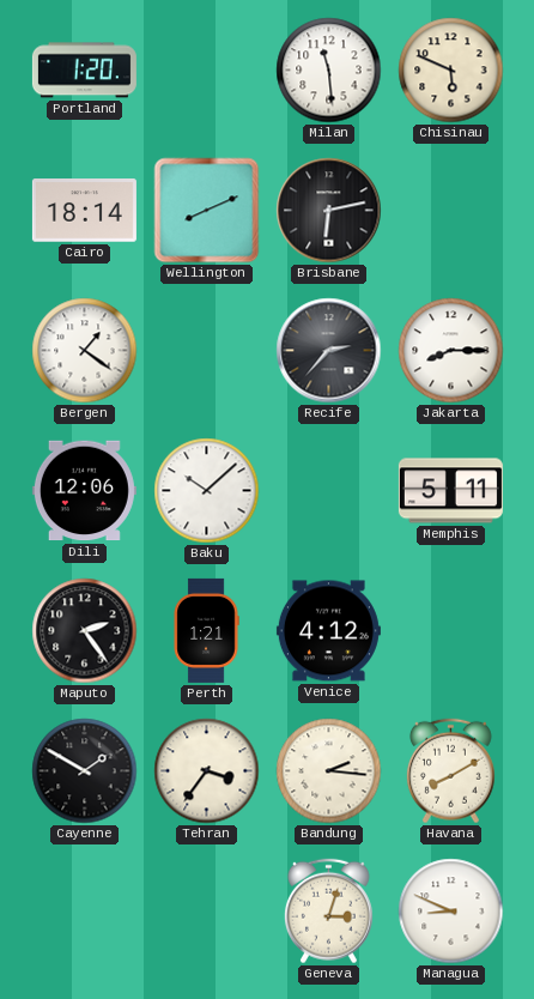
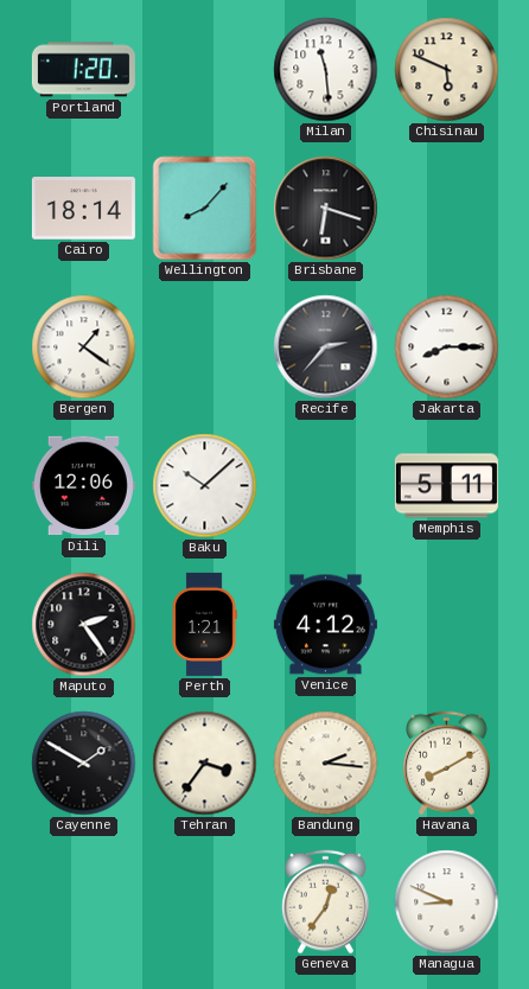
Wellington: 8:11 -> 8:07 (205, 209)
Brisbane: 6:13 -> 6:18 (326, 209)
Geneva: 3:03 -> 12:36 (325, 902)
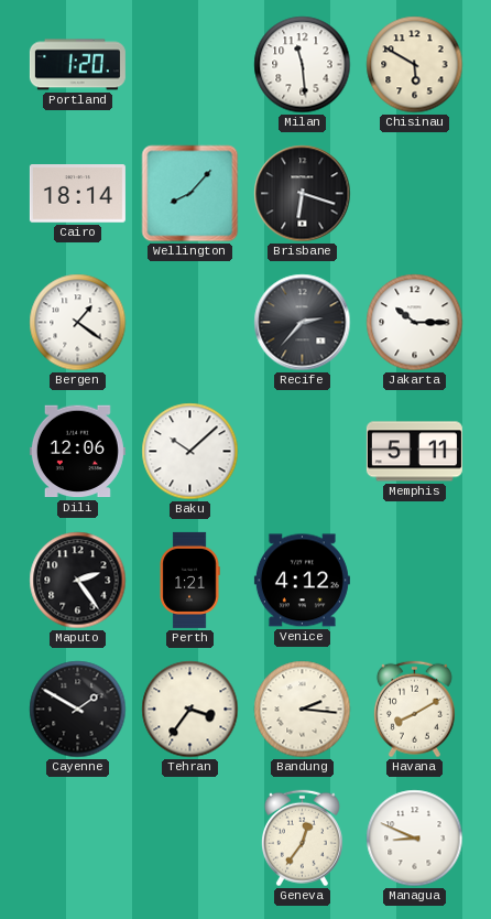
Chisinau: 5:49 -> 5:50 (415, 65)
Jakarta: 8:15 -> 10:15 (415, 323)
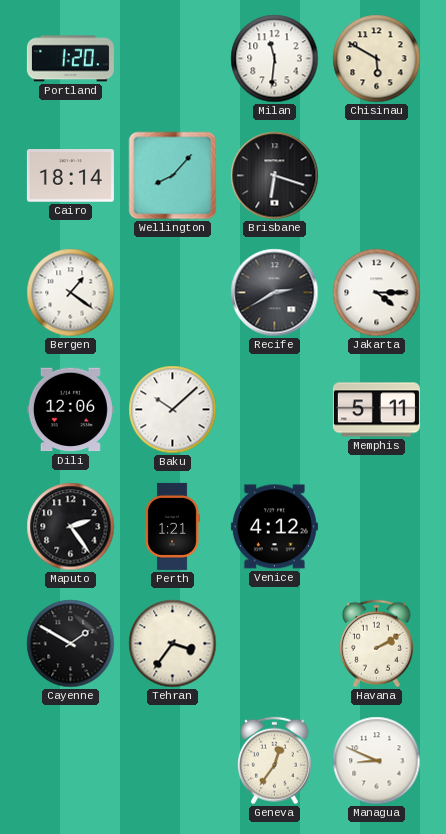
Milan: 11:29 -> 11:31 (275, 59)
Recife: 2:37 -> 2:40 (275, 293)
Jakarta: 10:15 -> 4:15 (377, 293)
Bandung: 2:16 -> none (303, 710)
Havana: 8:10 -> 2:10 (376, 644)
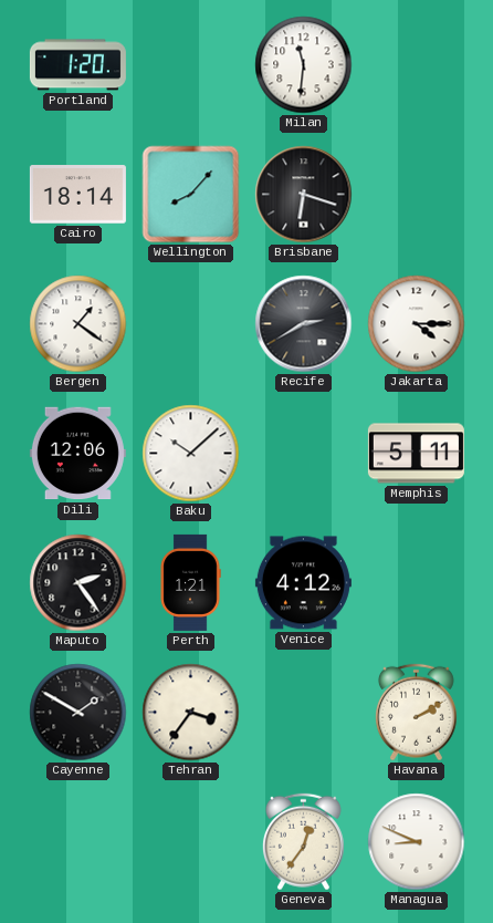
Chisinau: 5:50 -> none (377, 59)
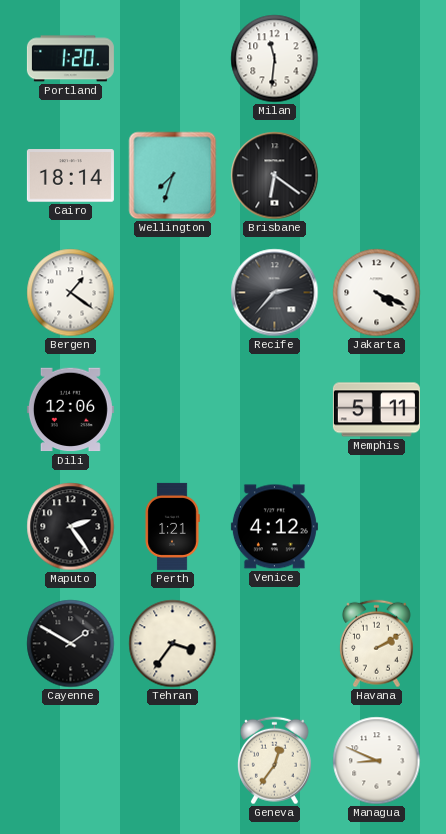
Wellington: 8:07 -> 7:33 (173, 176)
Brisbane: 6:18 -> 6:21 (275, 176)
Recife: 2:40 -> 2:37 (275, 293)
Jakarta: 4:15 -> 4:19 (377, 293)
Baku: 10:08 -> none (191, 454)
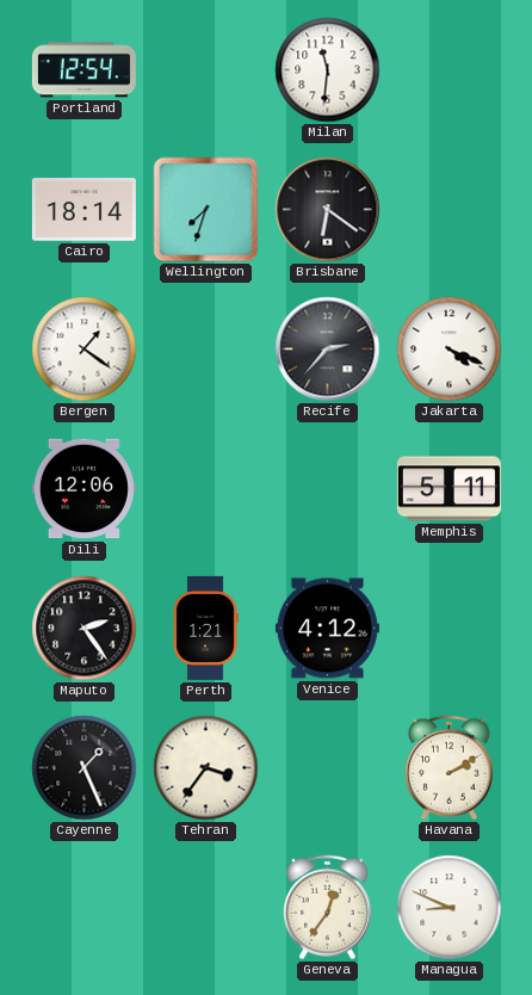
Portland: 1:20 -> 12:54 (83, 70)
Cayenne: 1:50 -> 1:26 (85, 768)
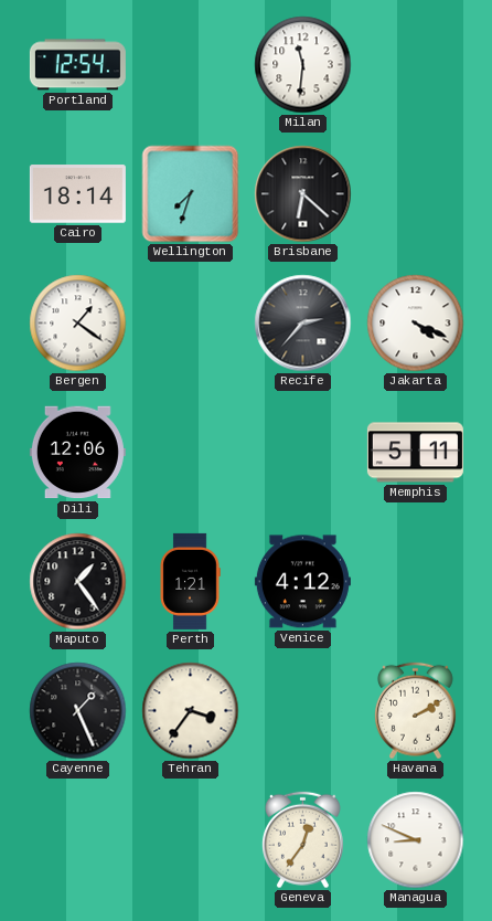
Brisbane: 6:21 -> 6:22 (303, 194)
Maputo: 2:24 -> 1:24 (78, 582)
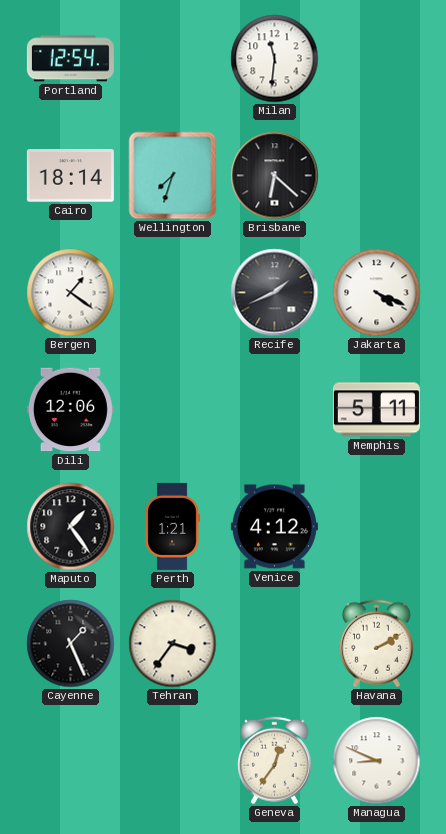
Recife: 2:37 -> 1:41 (275, 293)
